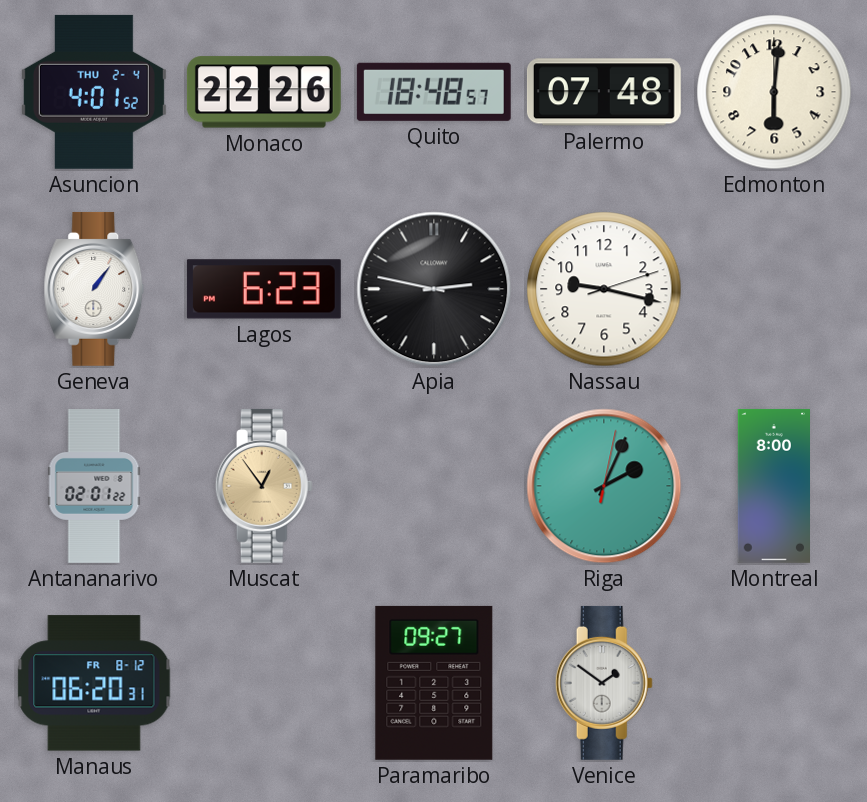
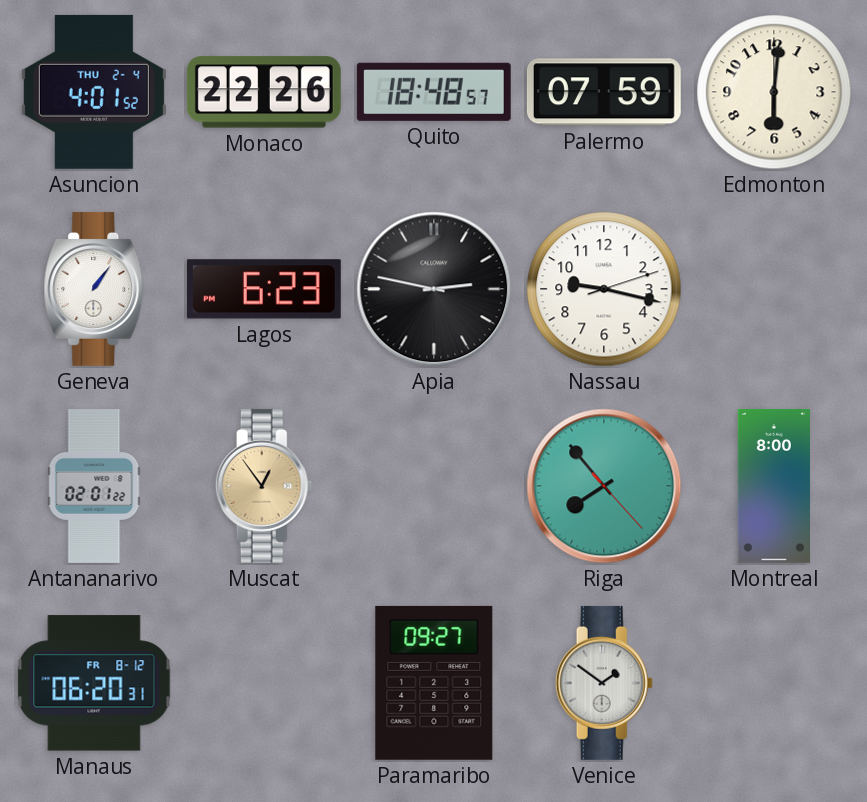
Palermo: 07:48 -> 07:59 (604, 92)
Riga: 2:04 -> 7:53 (604, 486)
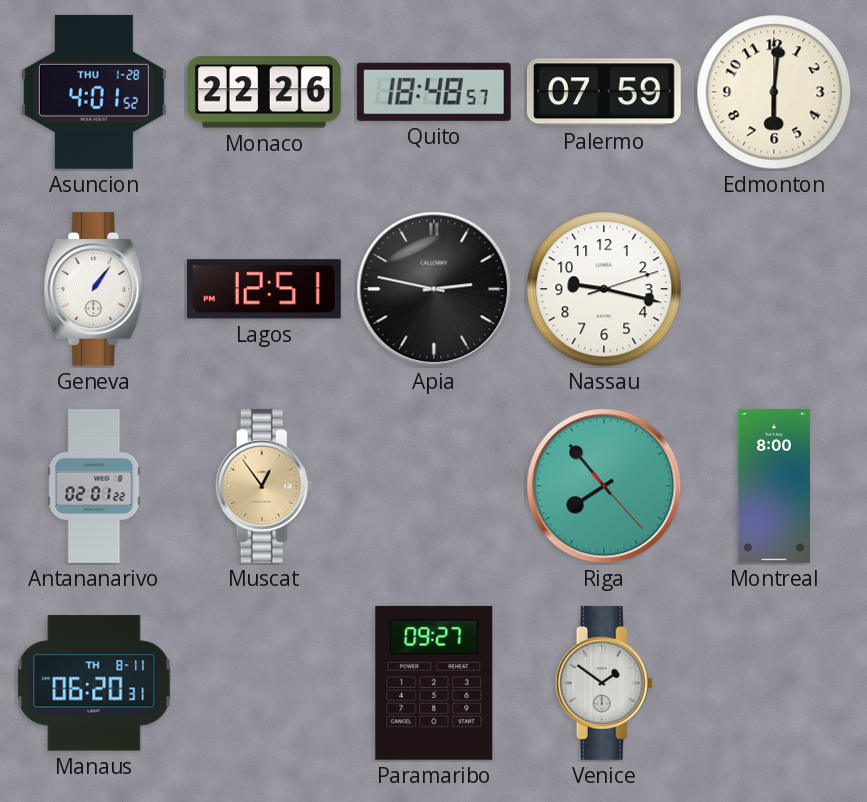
Asuncion date: THU 2-4 -> THU 1-28 (94, 92)
Lagos: 6:23 -> 12:51 (264, 289)
Manaus date: FR 8-12 -> TH 8-11 (94, 683)
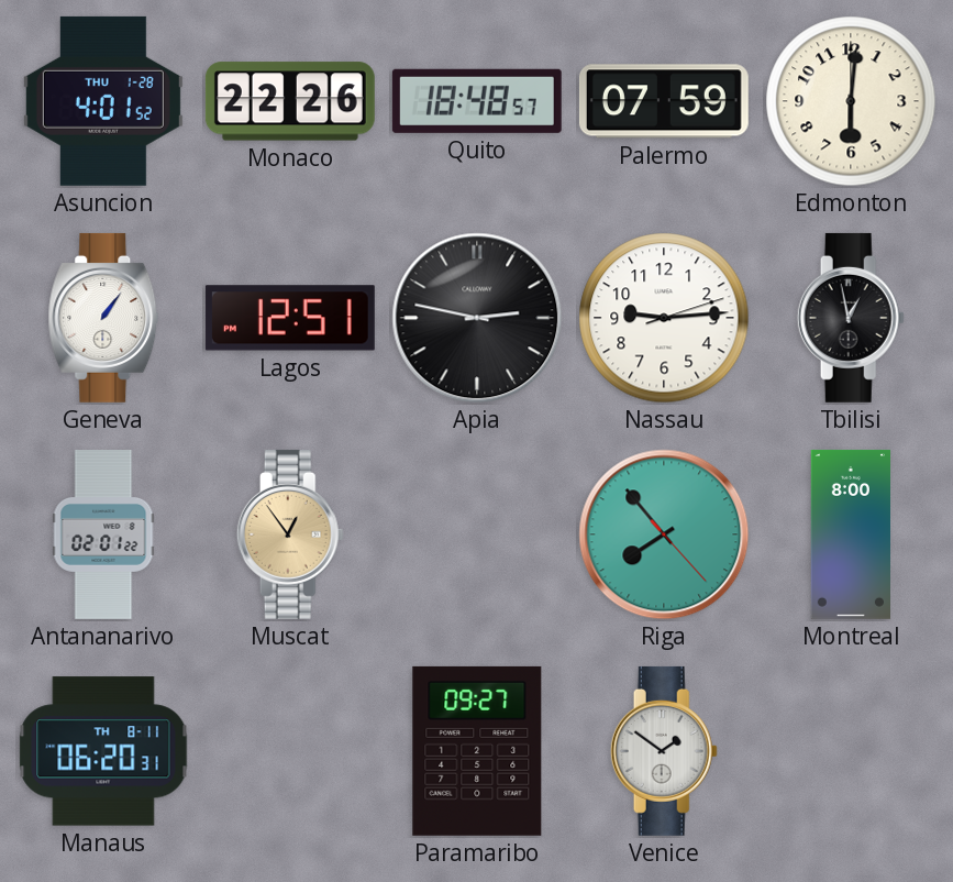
Nassau: 9:17 -> 9:14 (664, 318)
Tbilisi: none -> 12:58 (851, 318)
